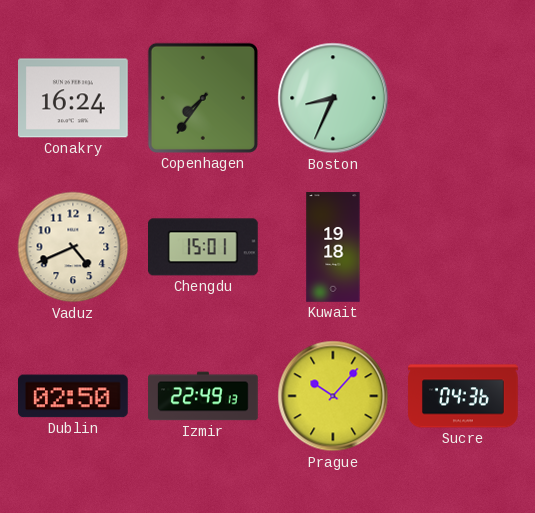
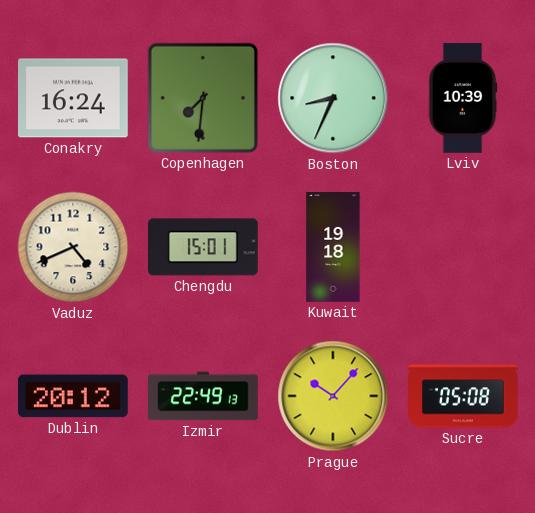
Copenhagen: 7:36 -> 7:31 (203, 98)
Lviv: none -> 10:39 (463, 98)
Dublin: 02:50 -> 20:12 (74, 396)
Sucre: 04:36 -> 05:08 (463, 396)
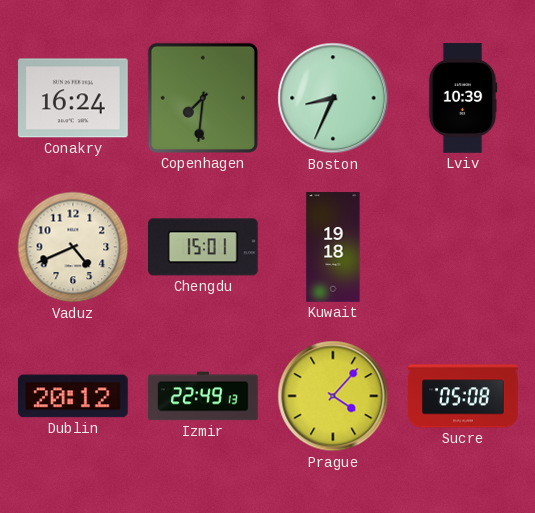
Prague: 10:07 -> 4:07 (333, 396)
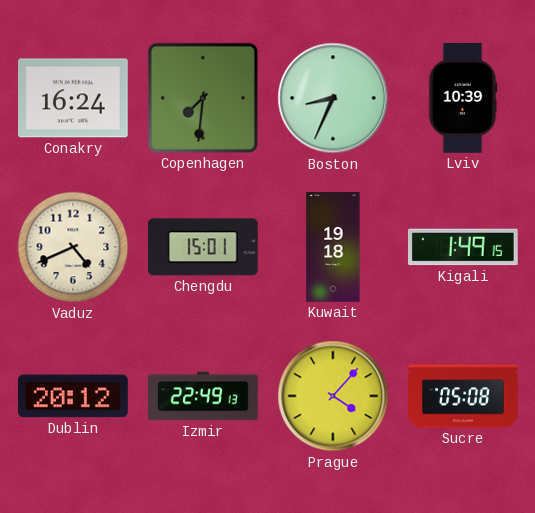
Kigali: none -> 1:49 (464, 247)
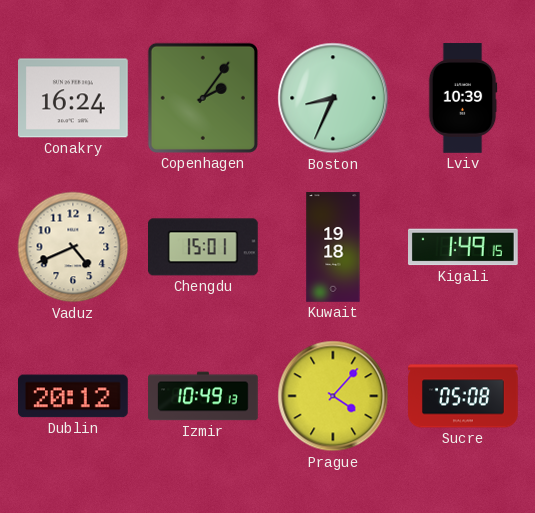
Copenhagen: 7:31 -> 2:06 (203, 98)
Izmir: 22:49 -> 10:49 (203, 396)
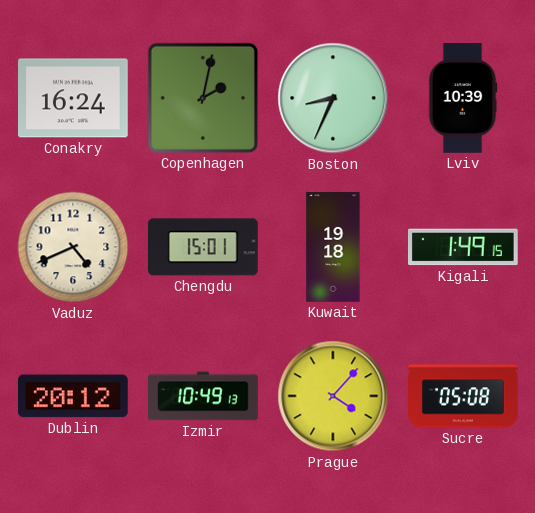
Copenhagen: 2:06 -> 2:02 (203, 98)
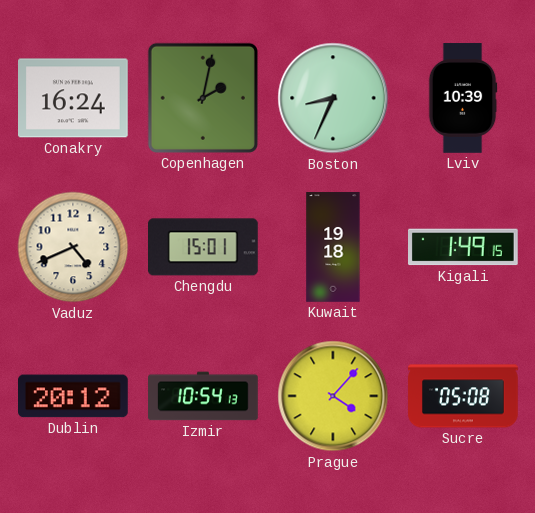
Izmir: 10:49 -> 10:54 (203, 396)
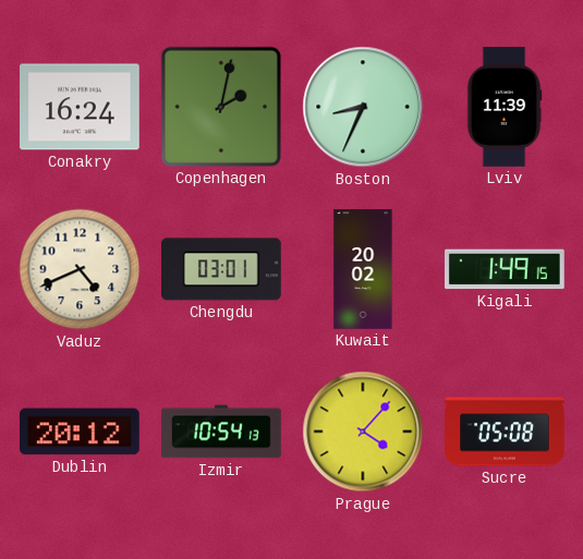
Lviv: 10:39 -> 11:39 (505, 107)
Chengdu: 15:01 -> 03:01 (222, 269)
Kuwait: 19:18 -> 20:02 (363, 269)
